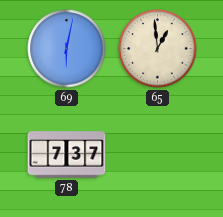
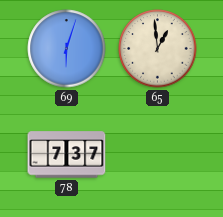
69: 6:02 -> 6:03 (67, 49)
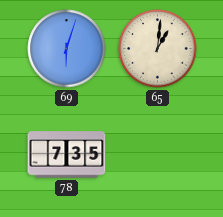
65: 12:59 -> 1:01 (158, 49)
78: 7:37 -> 7:35 (67, 155)
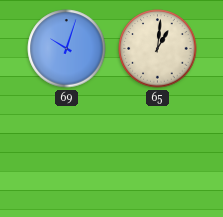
69: 6:03 -> 10:03 (67, 49)
78: 7:35 -> none (67, 155)
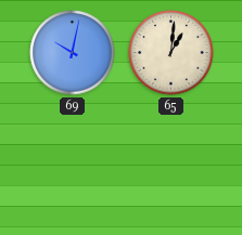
69: 10:03 -> 10:02 (73, 53)
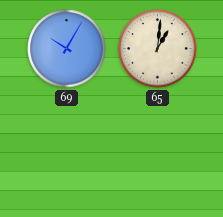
69: 10:02 -> 10:05 (67, 49)
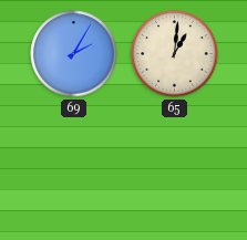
69: 10:05 -> 2:05 (74, 54)
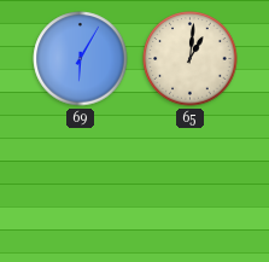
69: 2:05 -> 6:05 (81, 59)
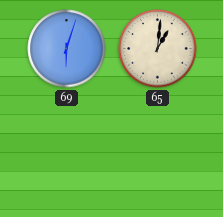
69: 6:05 -> 6:03 (67, 49)
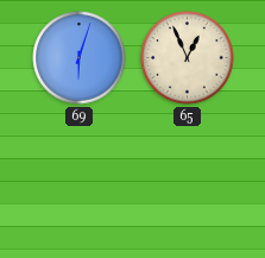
65: 1:01 -> 12:56 (188, 58)
